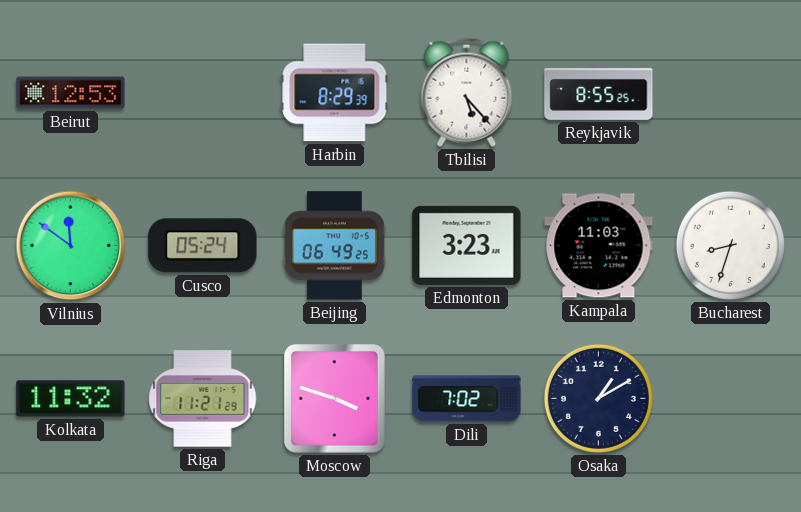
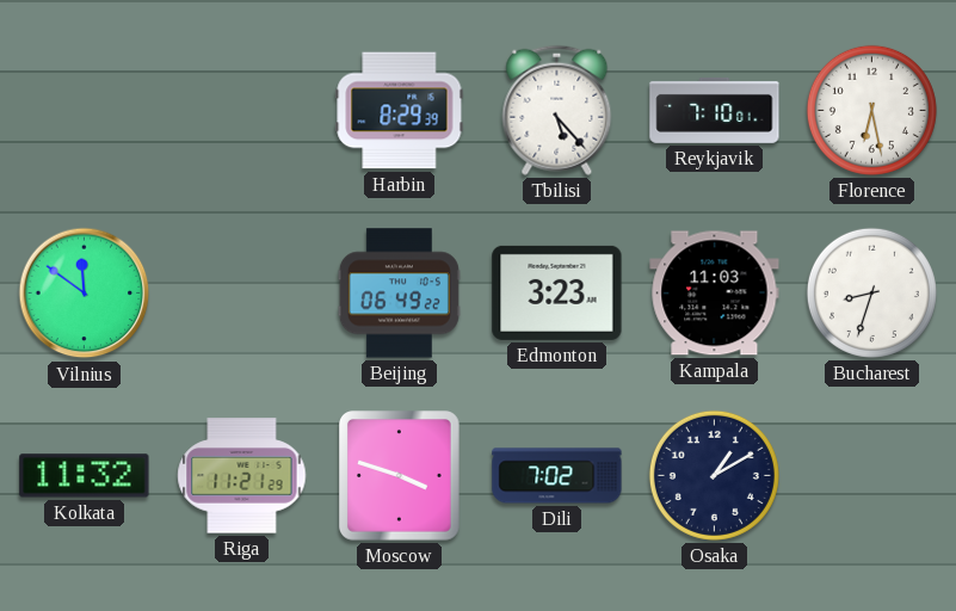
Beirut: 12:53 -> none (71, 93)
Reykjavik: 8:55 -> 7:10 (715, 110)
Florence: none -> 6:28 (871, 110)
Cusco: 05:24 -> none (203, 246)
Beijing: 06:49:25 -> 06:49:22 (399, 294)
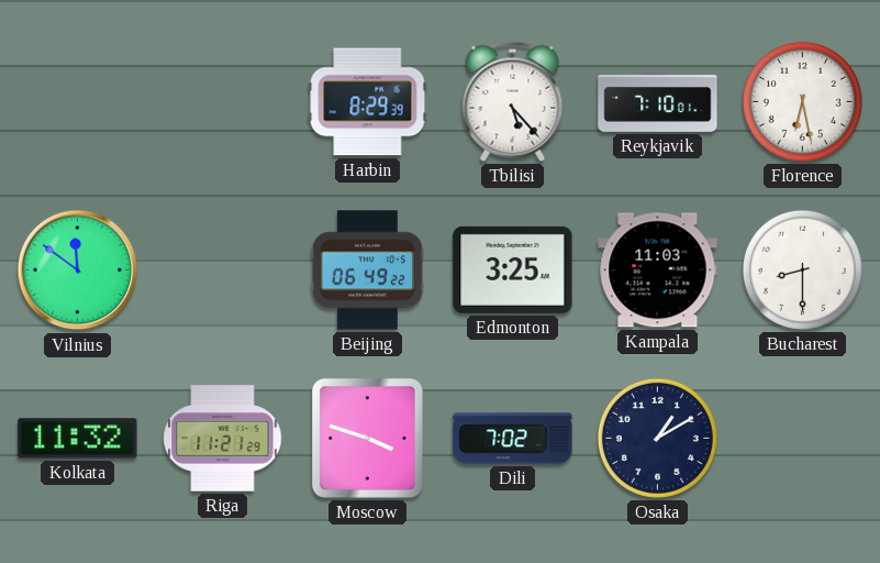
Edmonton: 3:23 -> 3:25 (513, 269)
Bucharest: 8:33 -> 8:30 (802, 269)
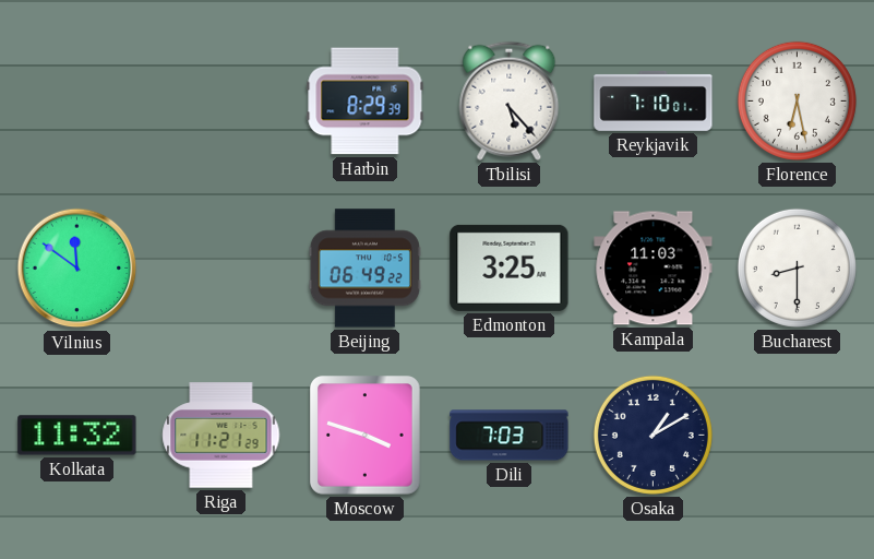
Dili: 7:02 -> 7:03 (510, 436)
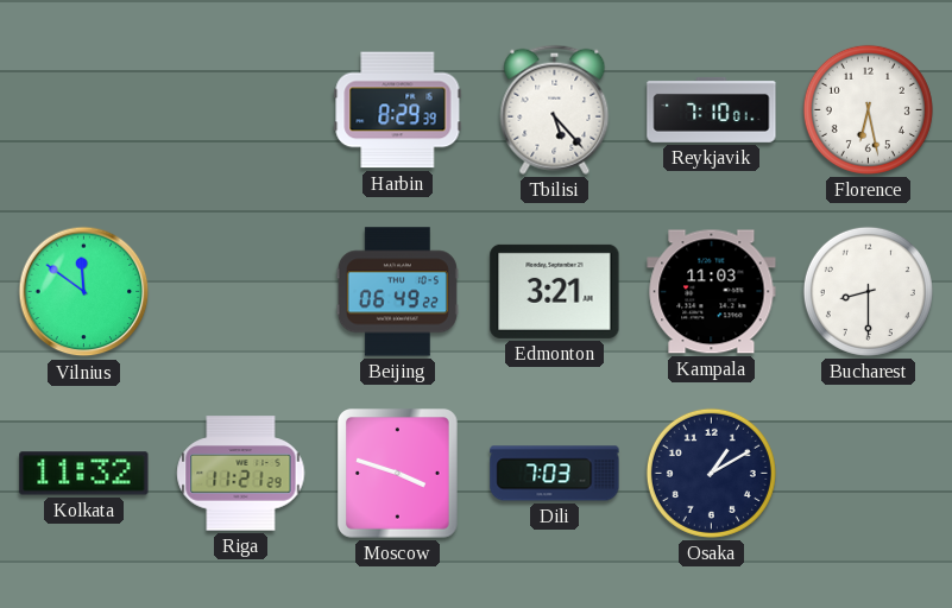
Edmonton: 3:25 -> 3:21 (555, 291)
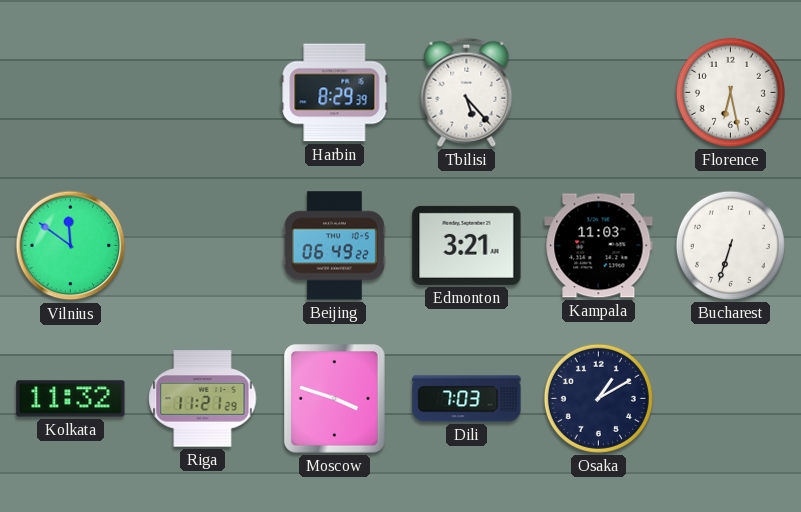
Reykjavik: 7:10 -> none (712, 109)
Bucharest: 8:30 -> 6:33 (730, 245)
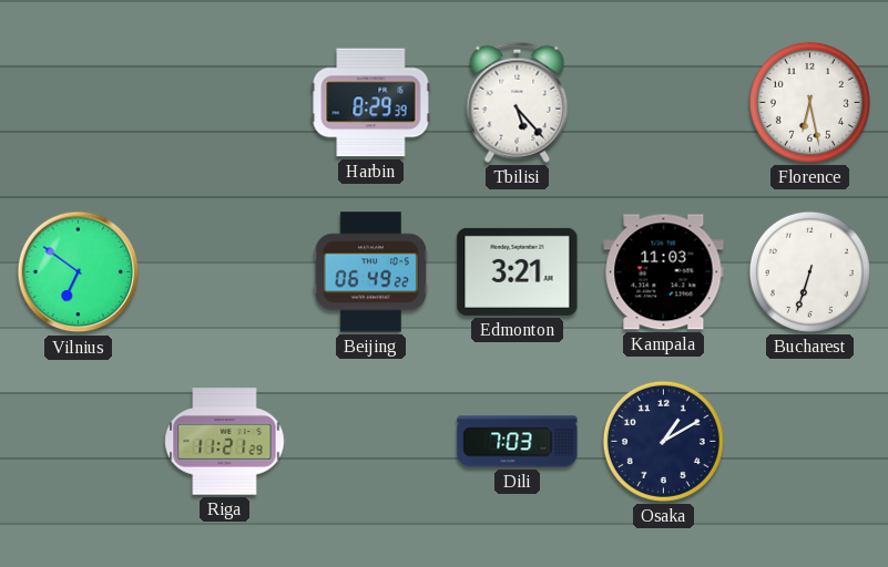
Vilnius: 11:51 -> 6:51 (79, 272)
Kolkata: 11:32 -> none (71, 399)
Moscow: 3:48 -> none (335, 399)
